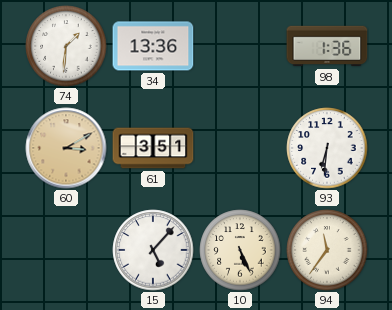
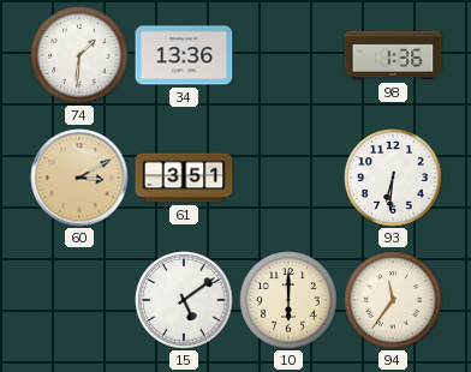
15: 5:07 -> 5:09 (184, 300)
10: 5:26 -> 6:00 (288, 300)
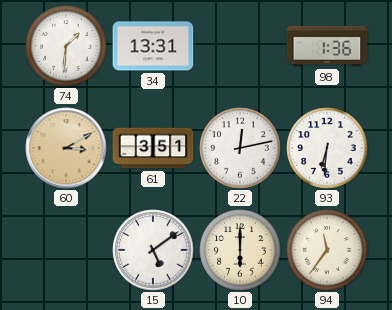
34: 13:36 -> 13:31 (153, 46)
22: none -> 12:13 (240, 148)
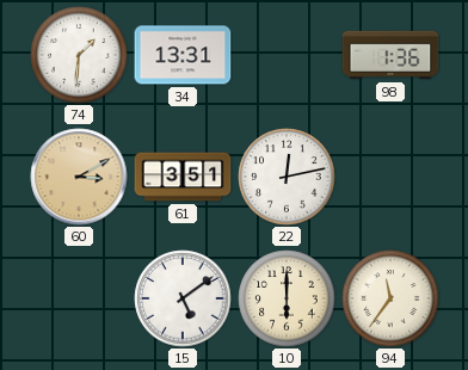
93: 6:31 -> none (327, 148)
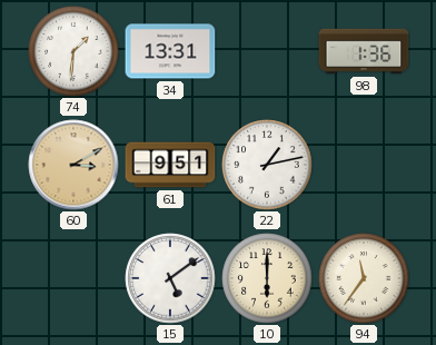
61: 3:51 -> 9:51 (170, 165)
22: 12:13 -> 1:13 (267, 165)
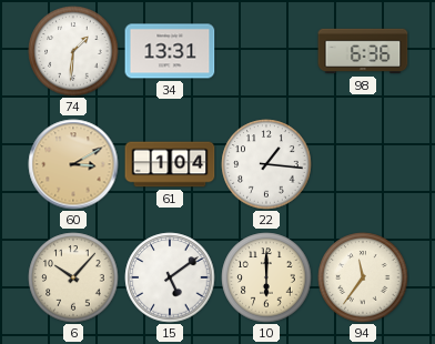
98: 1:36 -> 6:36 (363, 51)
61: 9:51 -> 1:04 (170, 164)
22: 1:13 -> 1:16 (266, 164)
6: none -> 10:07 (73, 277)
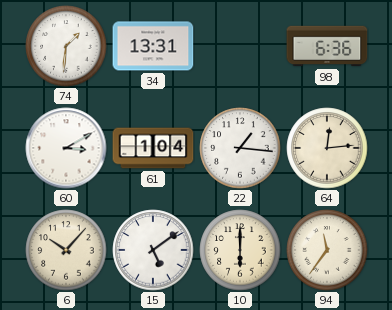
60 dial: champagne -> white (66, 148)
64: none -> 12:14 (327, 148)
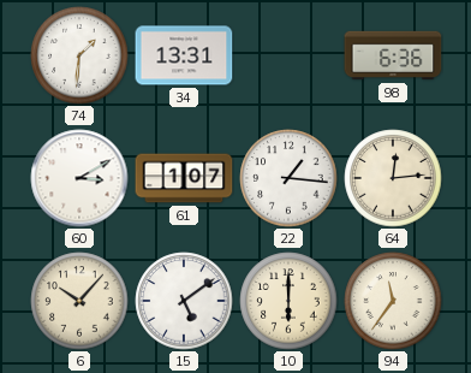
61: 1:04 -> 1:07 (184, 178)
